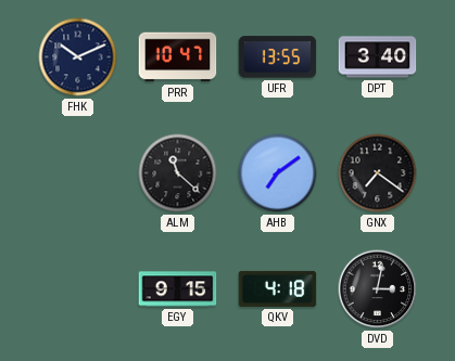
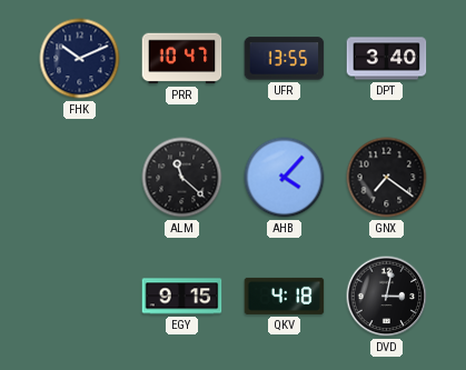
AHB: 7:09 -> 4:07 (285, 178)
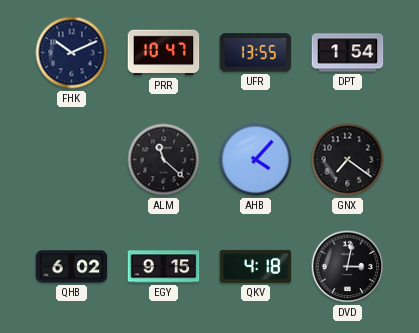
DPT: 3:40 -> 1:54 (348, 53)
QHB: none -> 6:02 (72, 267)
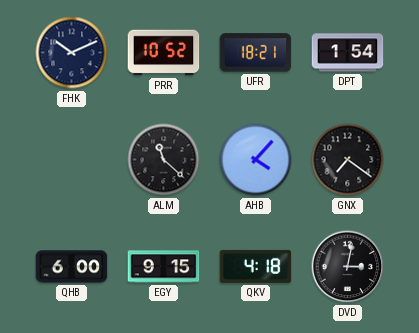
PRR: 10:47 -> 10:52 (164, 53)
UFR: 13:55 -> 18:21 (256, 53)
QHB: 6:02 -> 6:00 (72, 267)
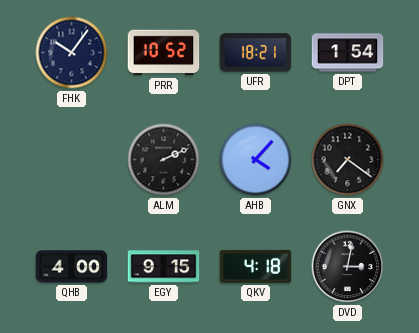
FHK: 10:11 -> 10:06 (72, 53)
ALM: 11:22 -> 2:11 (164, 160)
QHB: 6:00 -> 4:00 (72, 267)
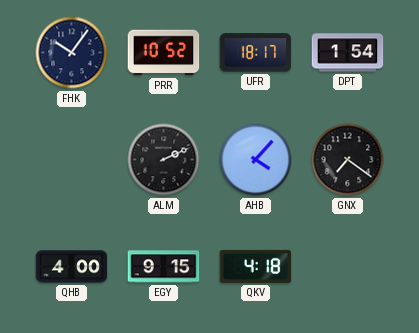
UFR: 18:21 -> 18:17 (256, 53)
DVD: 3:02 -> none (348, 267)
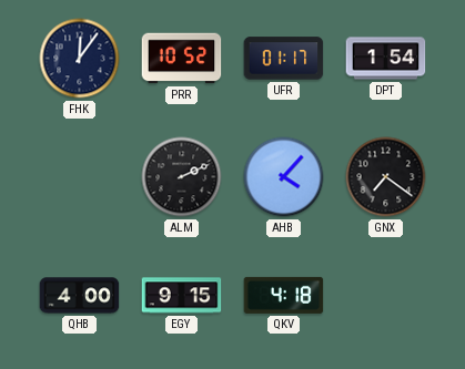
FHK: 10:06 -> 12:06 (80, 59)
UFR: 18:17 -> 01:17 (284, 59)
